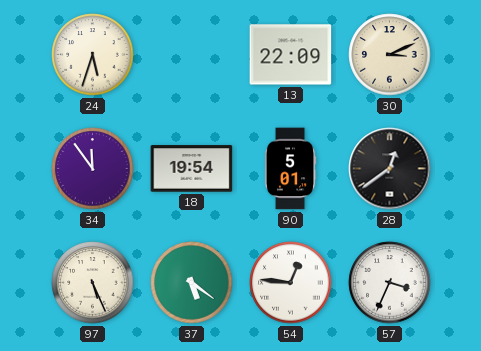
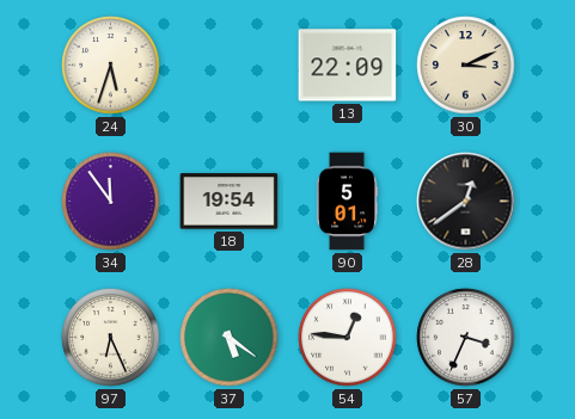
97: 5:26 -> 6:26 (111, 338)
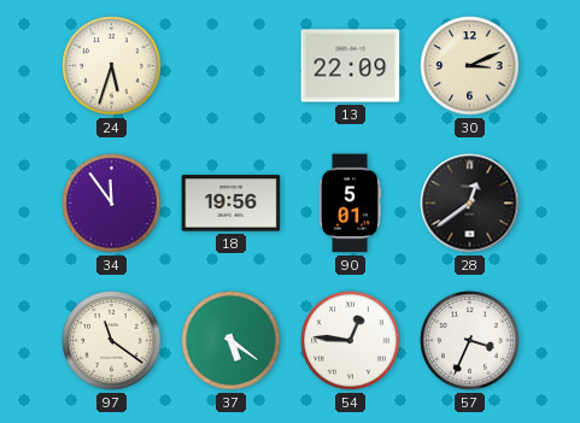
18: 19:54 -> 19:56 (232, 204)
97: 6:26 -> 11:21 (112, 341)
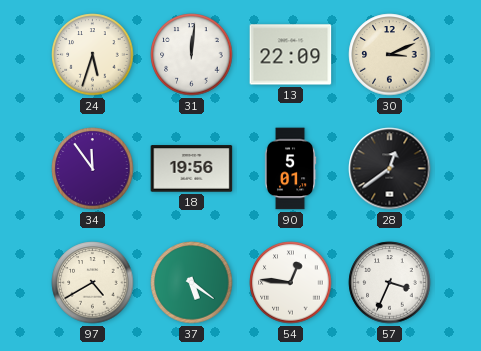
31: none -> 12:01 (192, 55)
97: 11:21 -> 4:40 (93, 283)
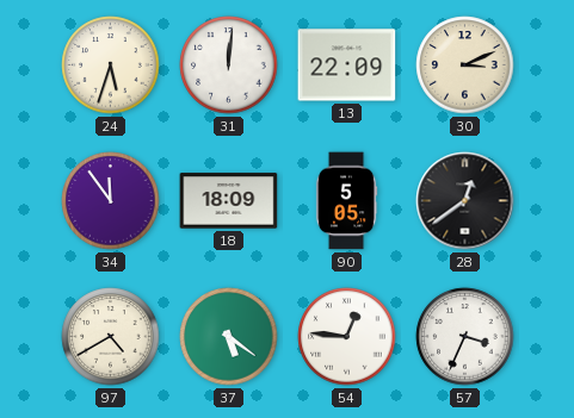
18: 19:56 -> 18:09 (229, 201)
90: 5:01 -> 5:05 (346, 201)
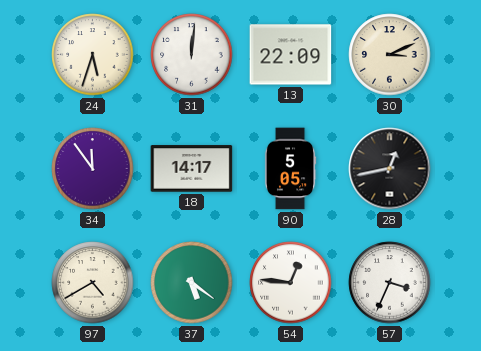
18: 18:09 -> 14:17 (192, 169)
28: 12:39 -> 12:43 (390, 169)
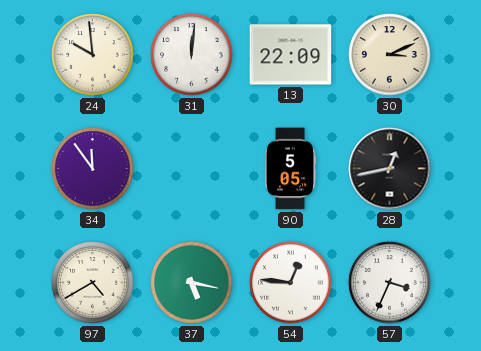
24: 5:33 -> 9:59 (93, 55)
18: 14:17 -> none (192, 169)
37: 5:21 -> 5:17 (192, 283)
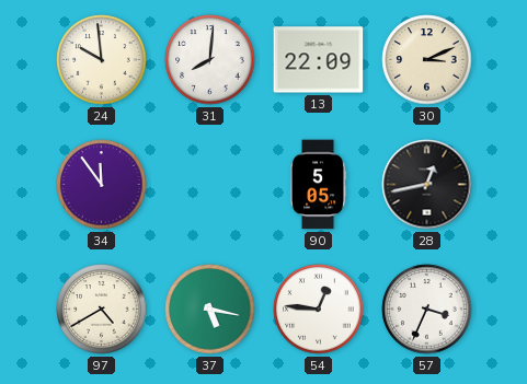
31: 12:01 -> 8:01 (210, 60)
